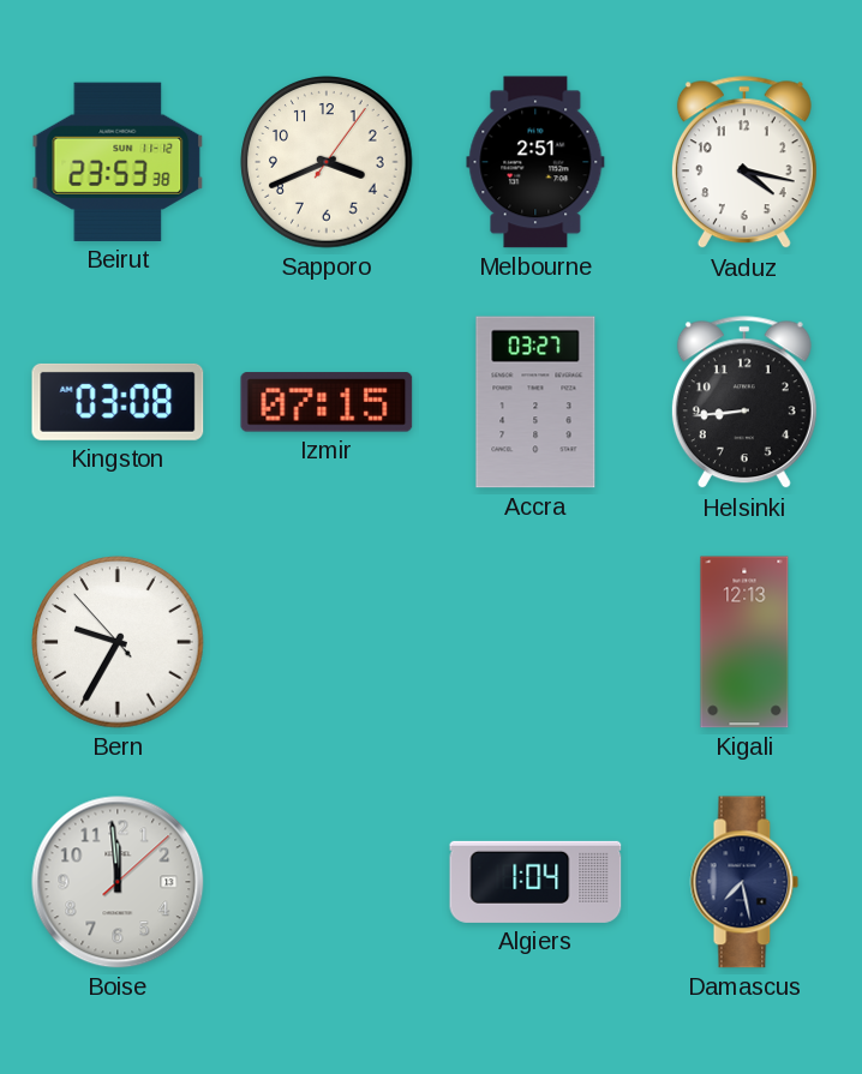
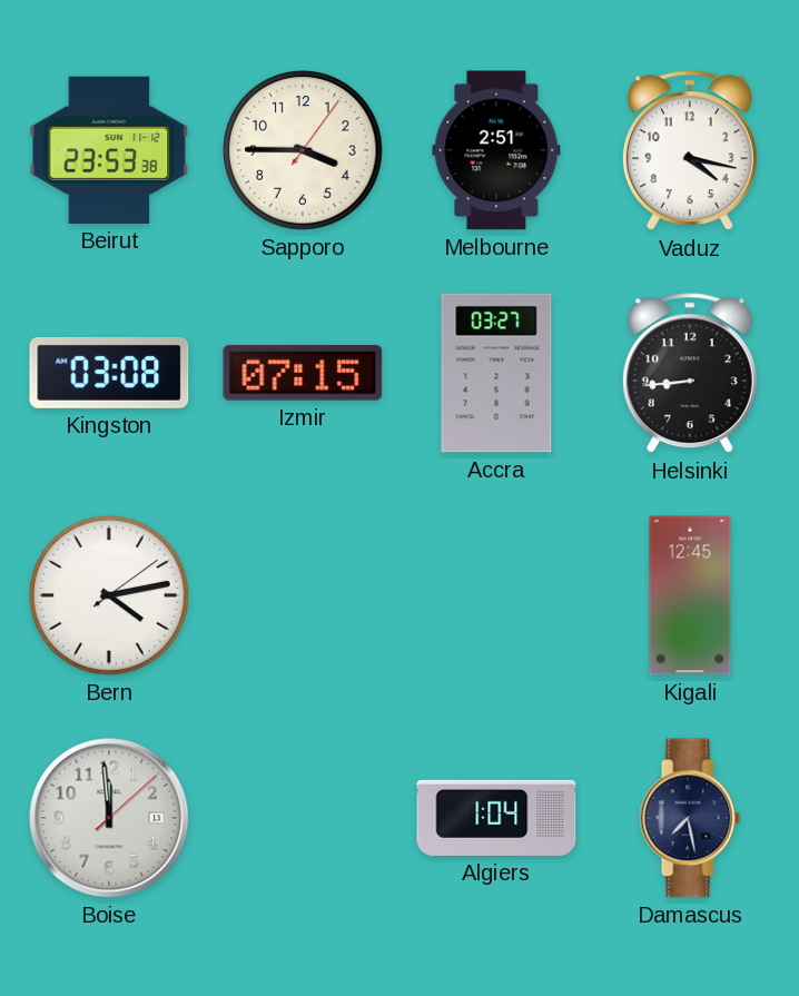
Sapporo: 3:41 -> 3:45 (303, 150)
Bern: 9:34 -> 4:13 (109, 595)
Kigali: 12:13 -> 12:45 (690, 595)
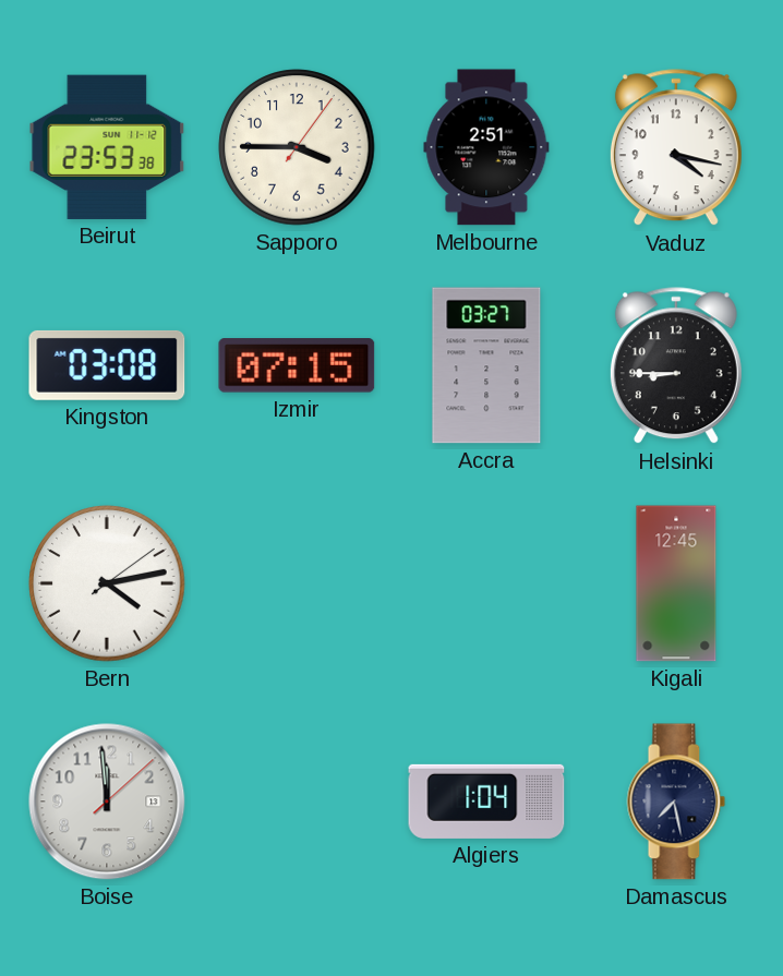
Helsinki: 8:44 -> 8:45 (676, 366)
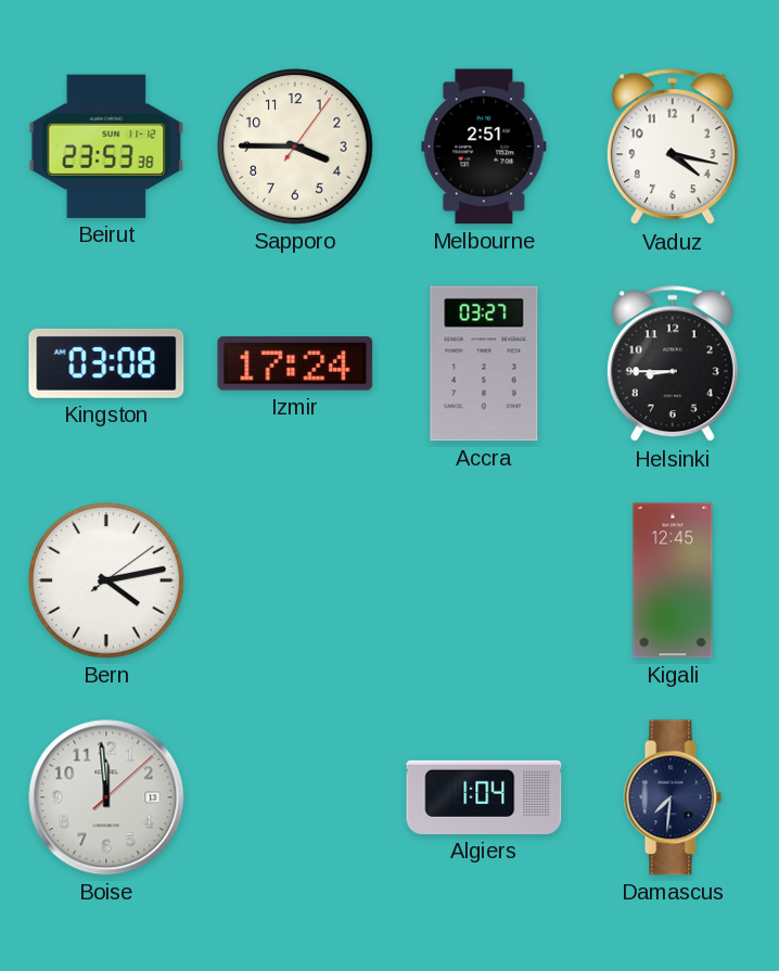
Izmir: 07:15 -> 17:24 (295, 363)
Damascus: 7:28 -> 7:31 (673, 797)
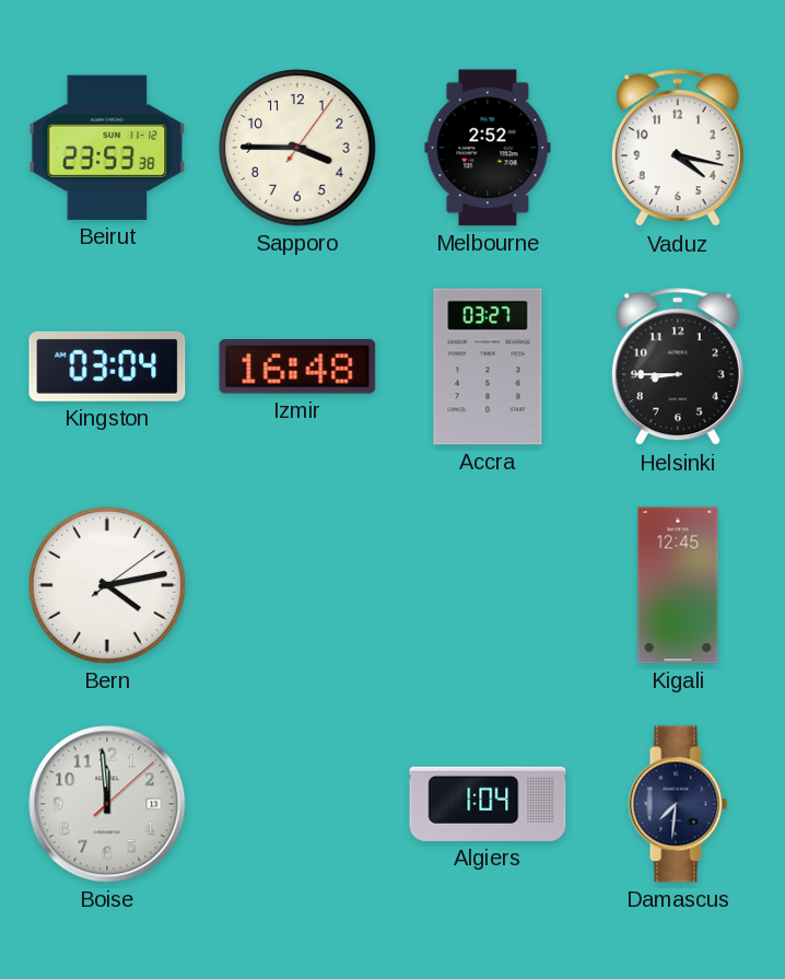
Melbourne: 2:51 -> 2:52 (488, 148)
Kingston: 03:08 -> 03:04 (107, 366)
Izmir: 17:24 -> 16:48 (297, 366)
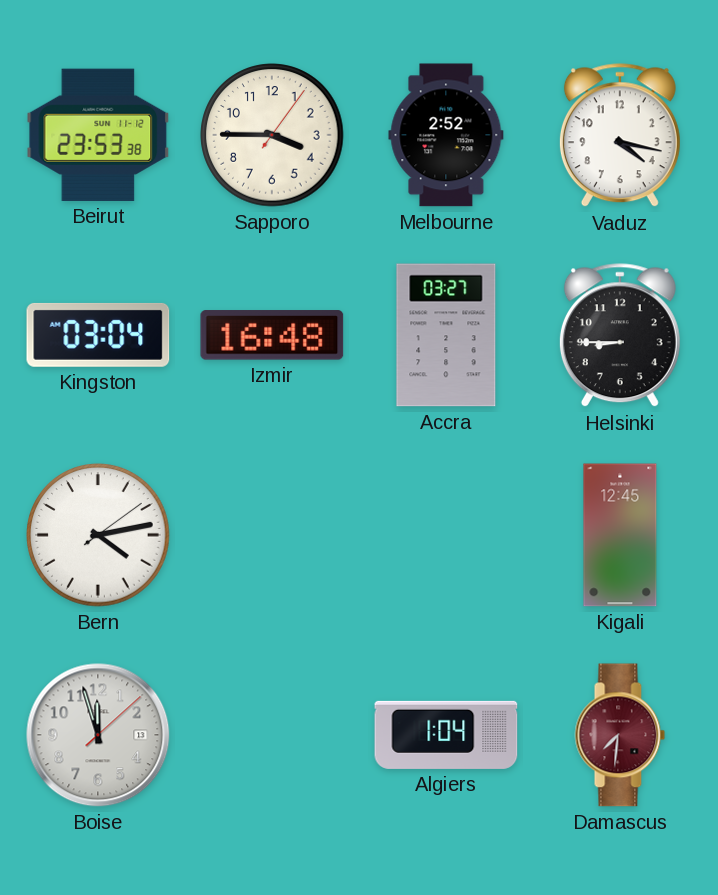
Boise: 11:59 -> 11:57 (98, 735)
Damascus dial: navy -> burgundy (620, 735)
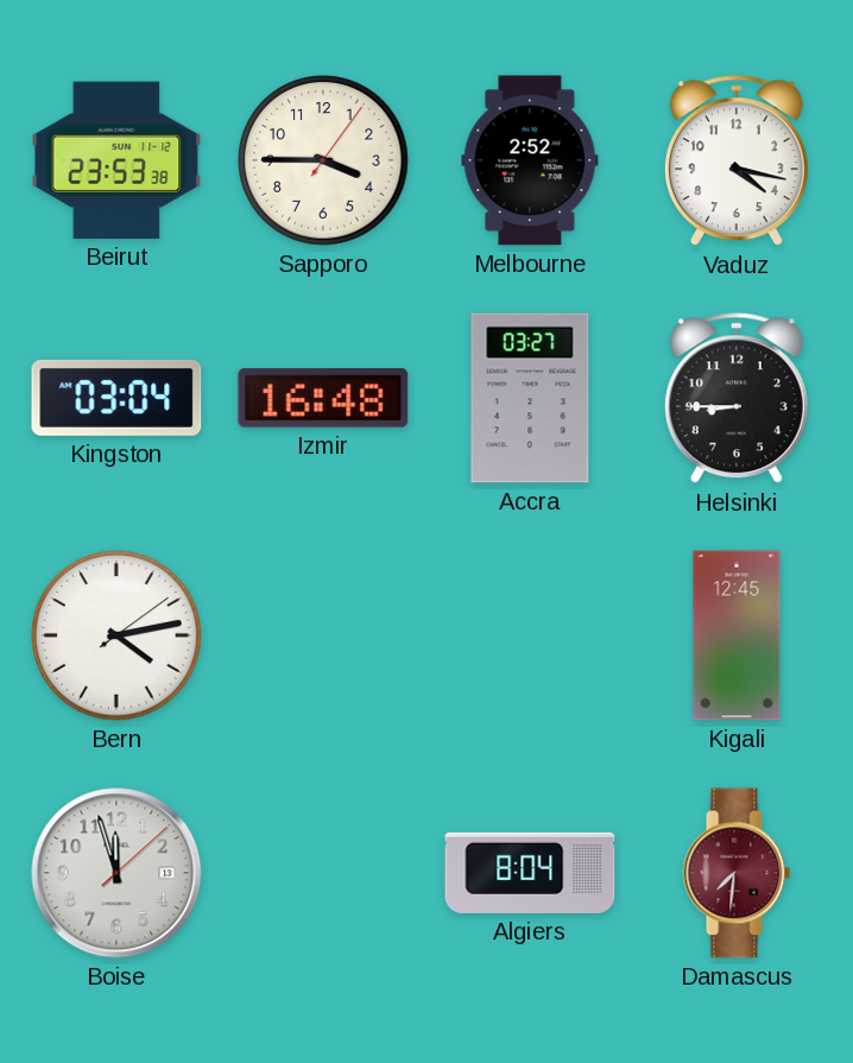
Algiers: 1:04 -> 8:04 (530, 873)
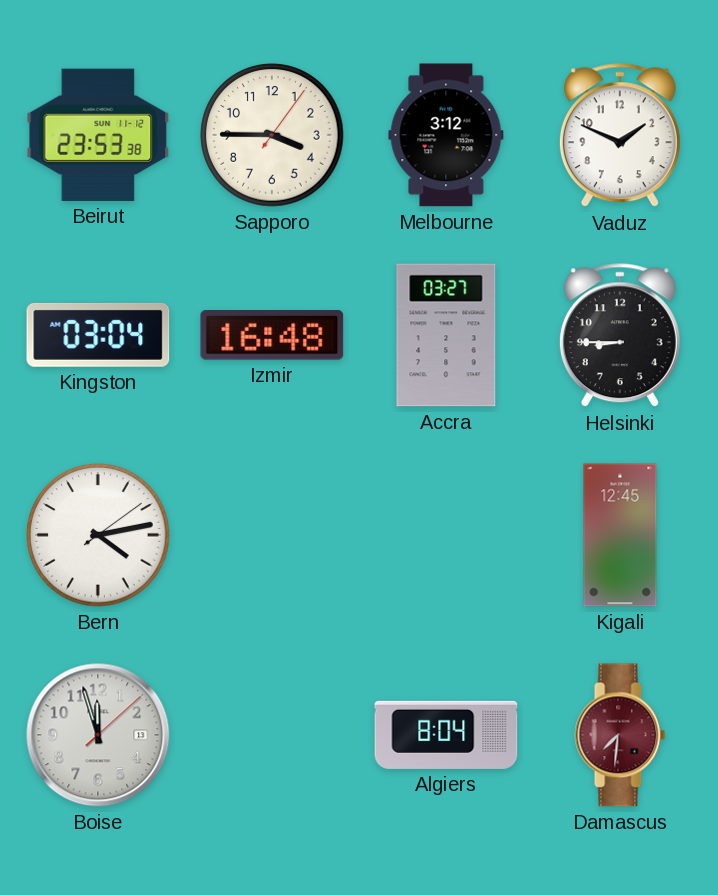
Melbourne: 2:52 -> 3:12 (446, 135)
Vaduz: 4:17 -> 1:49 (620, 136)
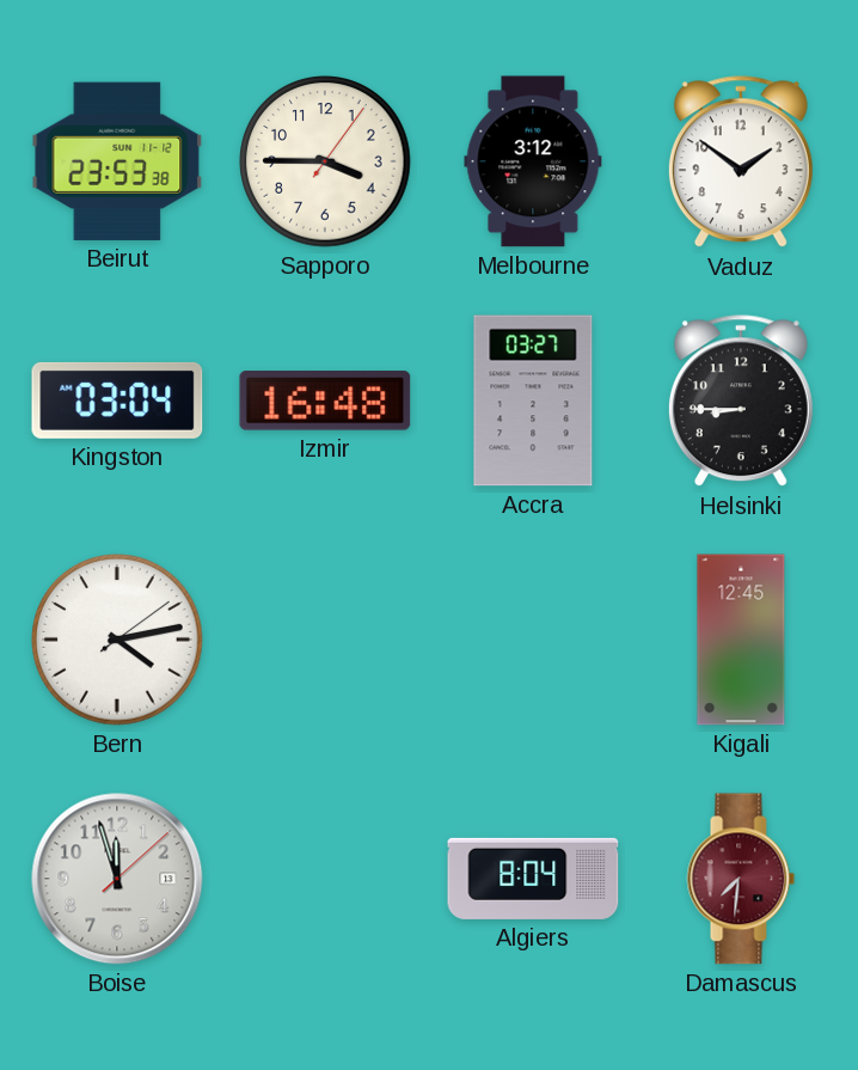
Vaduz: 1:49 -> 1:51 (741, 163)
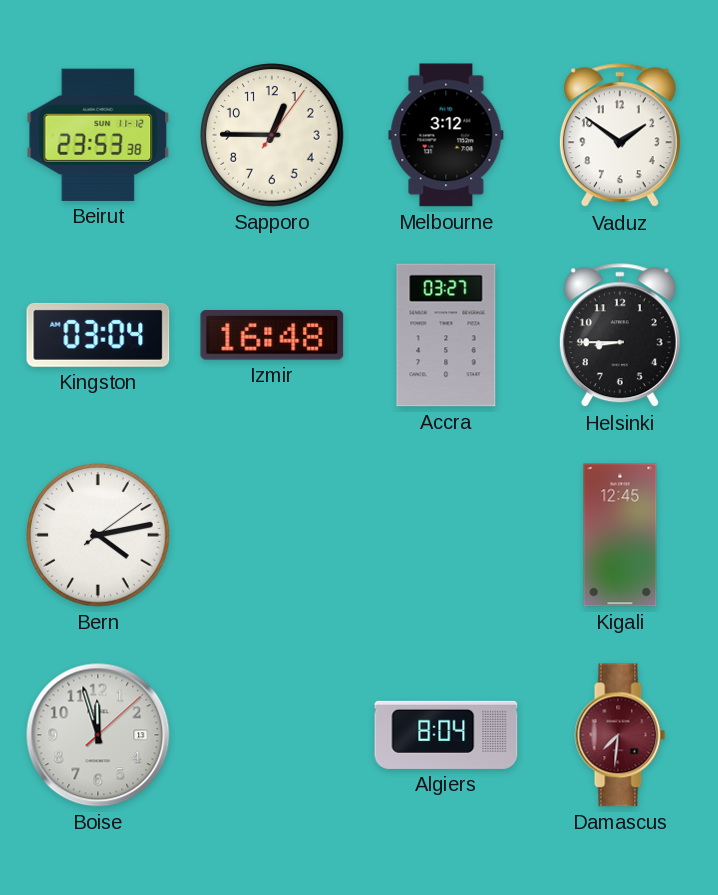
Sapporo: 3:45 -> 12:45 (272, 135)
